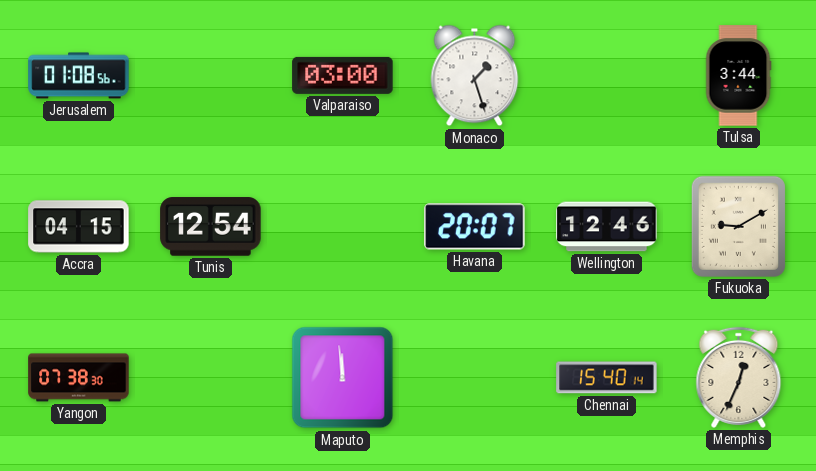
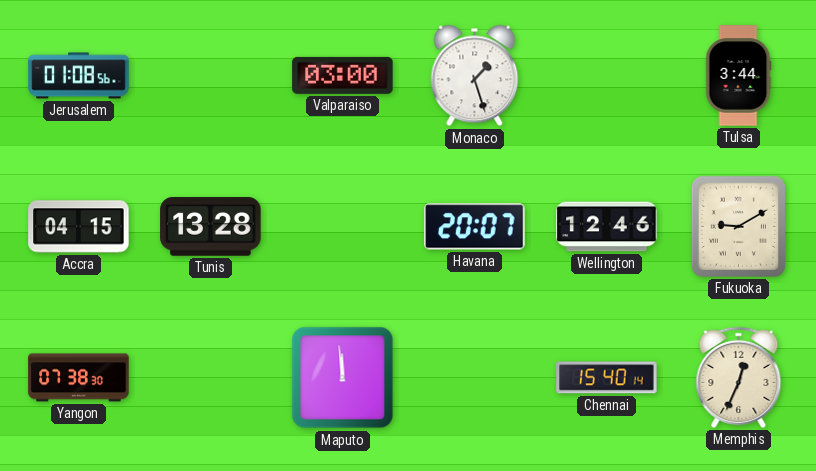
Tunis: 12:54 -> 13:28 (211, 227)
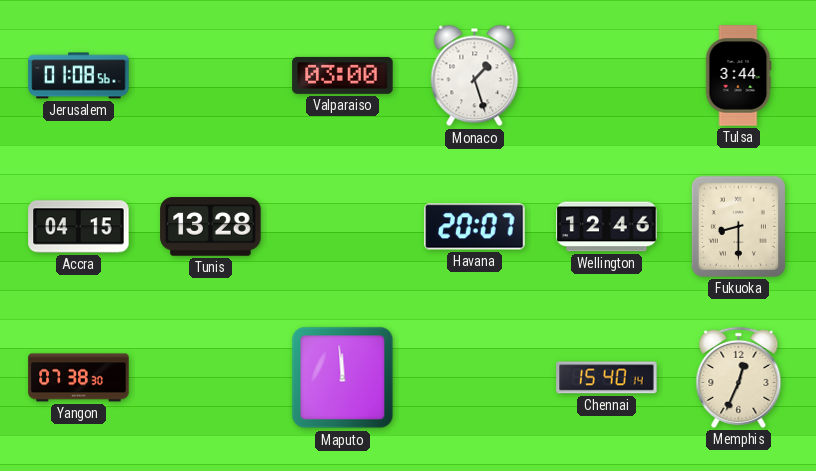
Fukuoka: 9:10 -> 8:30 (738, 226)
